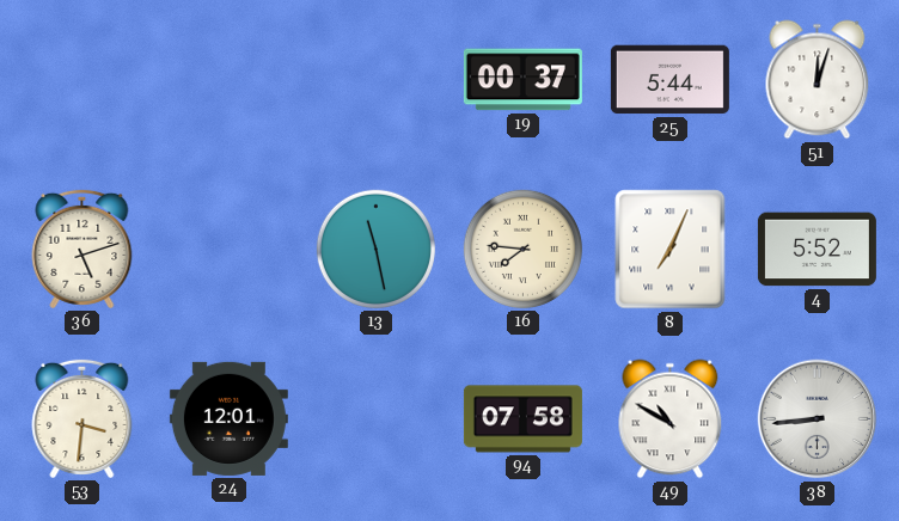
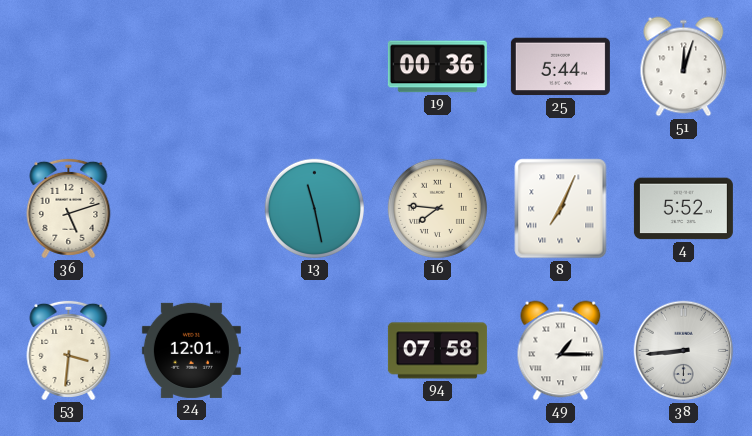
19: 00:37 -> 00:36 (437, 67)
49: 10:50 -> 1:15 (561, 351)
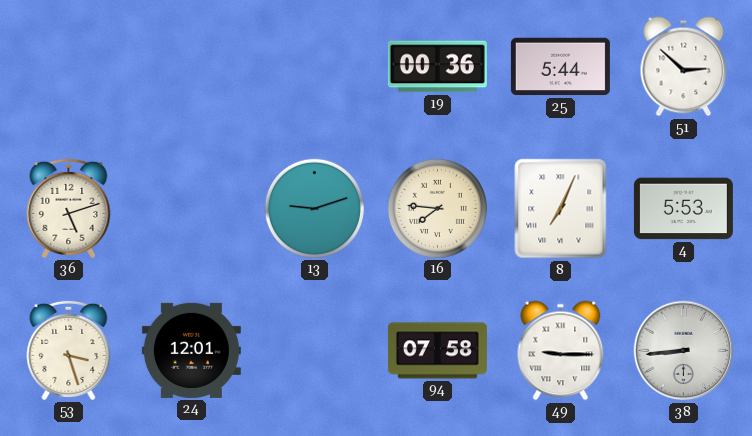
51: 12:03 -> 2:52 (684, 67)
13: 11:28 -> 9:12 (314, 208)
4: 5:52 -> 5:53 (683, 209)
53: 3:31 -> 3:27 (69, 350)
49: 1:15 -> 9:15 (561, 351)
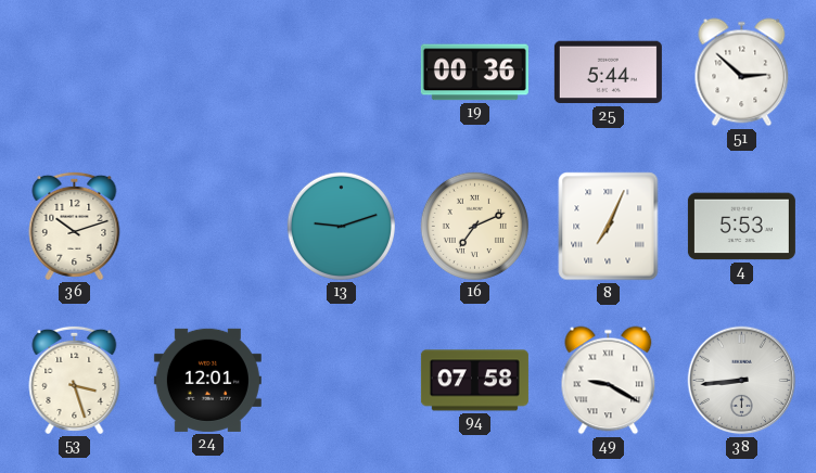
36: 5:12 -> 10:12 (75, 226)
16: 7:46 -> 7:11 (474, 226)
49: 9:15 -> 9:20 (609, 381)
